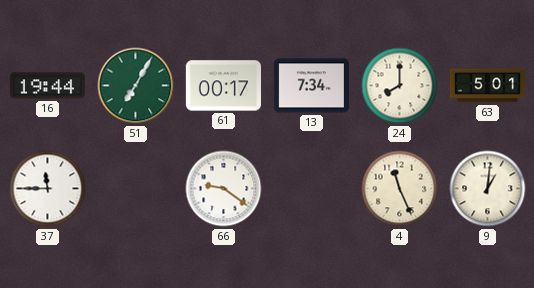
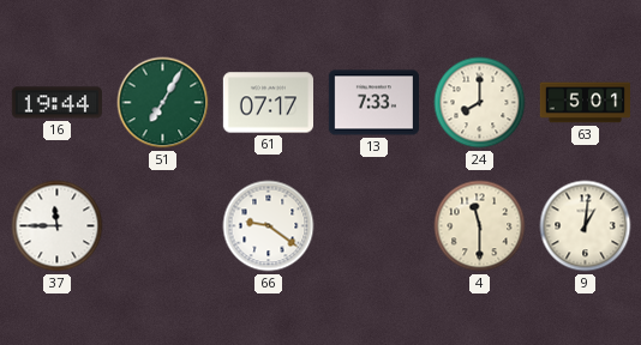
61: 00:17 -> 07:17 (268, 103)
13: 7:34 -> 7:33 (373, 103)
4: 11:26 -> 11:30 (480, 226)
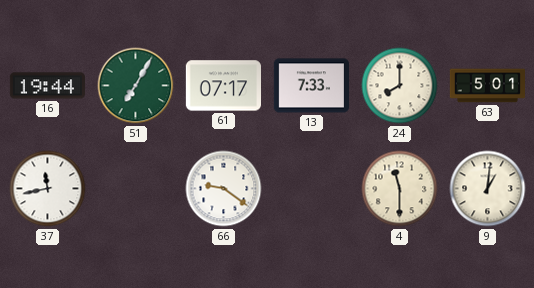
37: 11:45 -> 11:43 (48, 189)
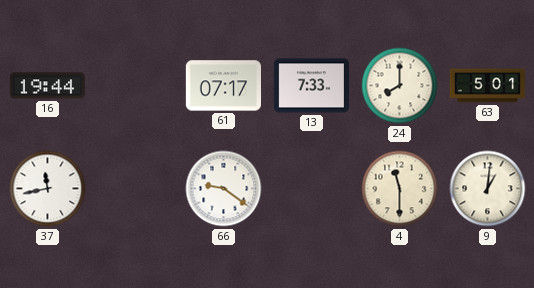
51: 7:05 -> none (136, 86)
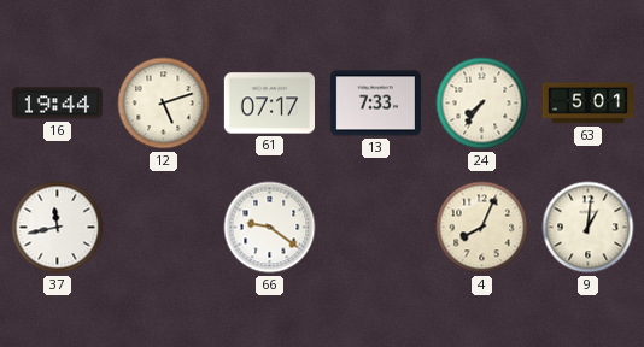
12: none -> 5:12 (164, 104)
24: 8:00 -> 7:36 (482, 104)
4: 11:30 -> 8:04 (482, 228)
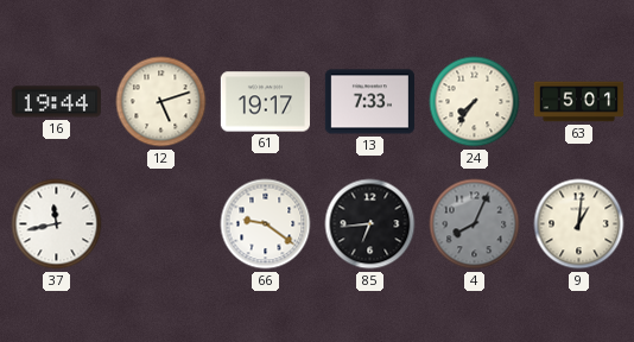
61: 07:17 -> 19:17 (265, 102)
85: none -> 6:44 (370, 224)
4 dial: cream -> grey (475, 224)
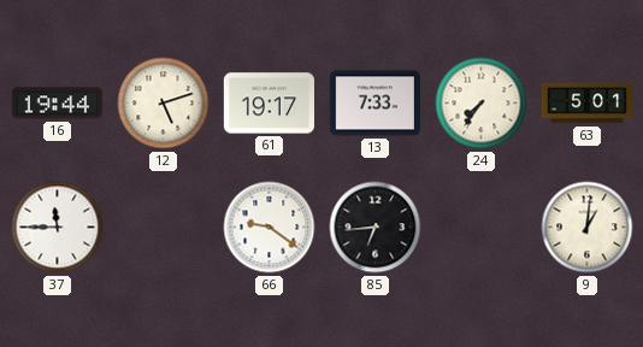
37: 11:43 -> 11:45 (58, 228)
4: 8:04 -> none (475, 224)
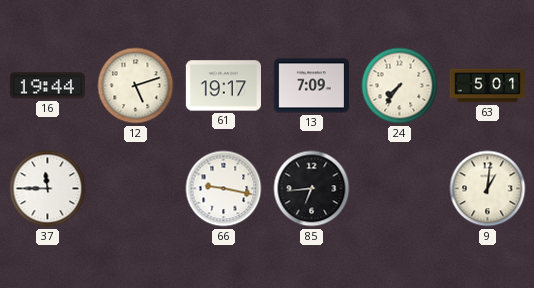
13: 7:33 -> 7:09 (311, 86)
66: 9:21 -> 9:17 (224, 189)
